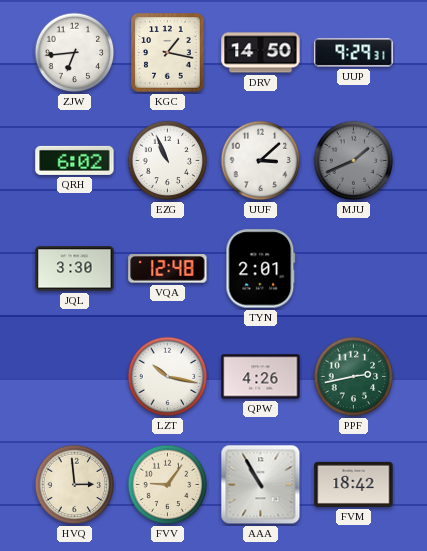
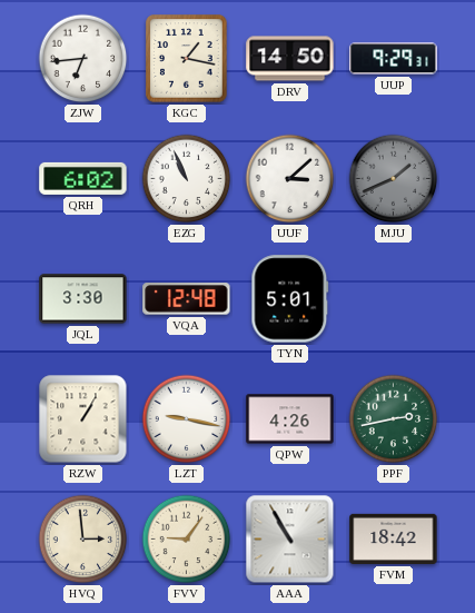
TYN: 2:01 -> 5:01 (290, 299)
RZW: none -> 1:05 (83, 419)
LZT: 10:17 -> 9:17 (187, 419)
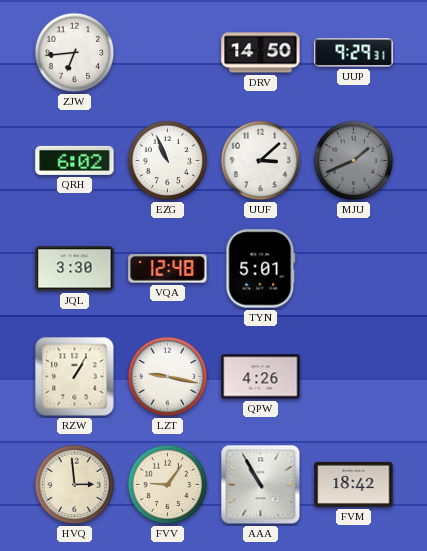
KGC: 1:17 -> none (187, 59)
PPF: 2:43 -> none (394, 419)
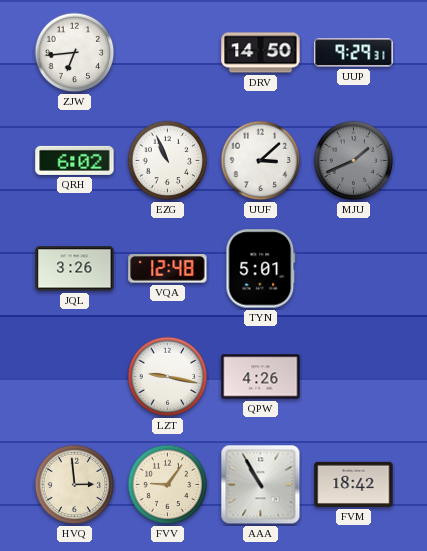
JQL: 3:30 -> 3:26 (75, 269)
RZW: 1:05 -> none (75, 377)
